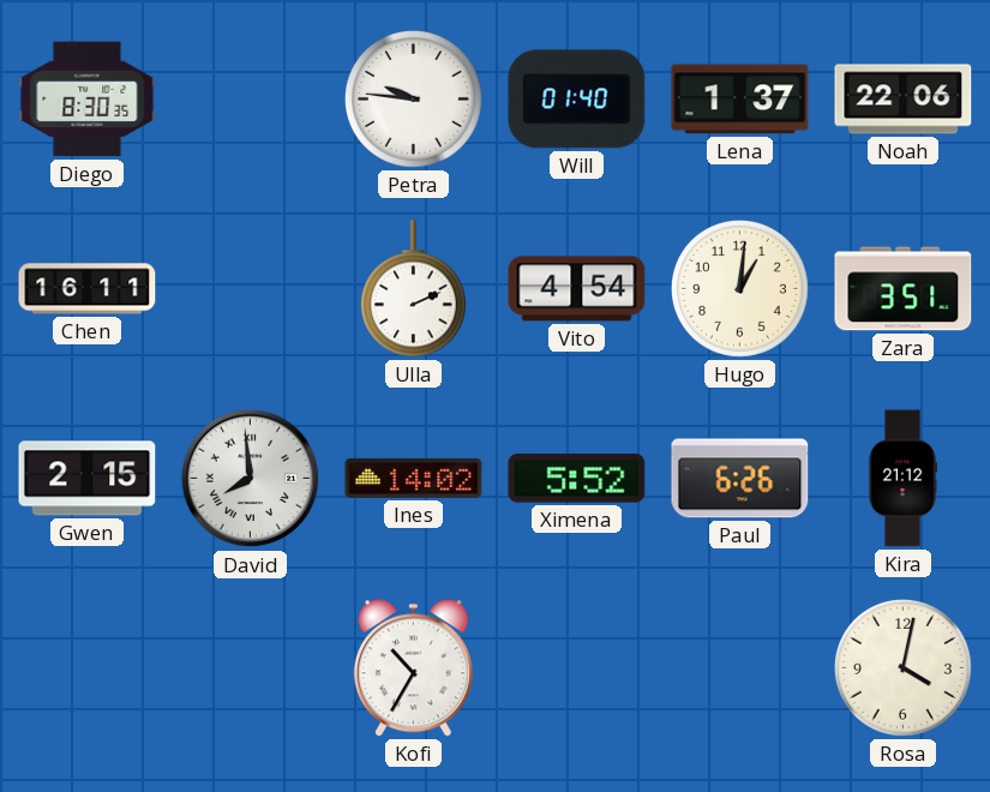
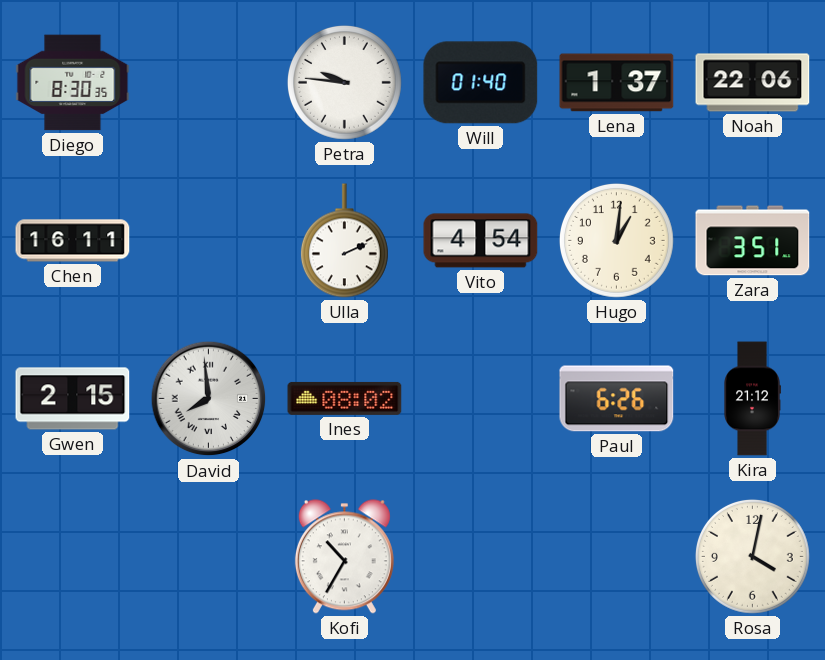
Ines: 14:02 -> 08:02 (345, 398)
Ximena: 5:52 -> none (577, 479)
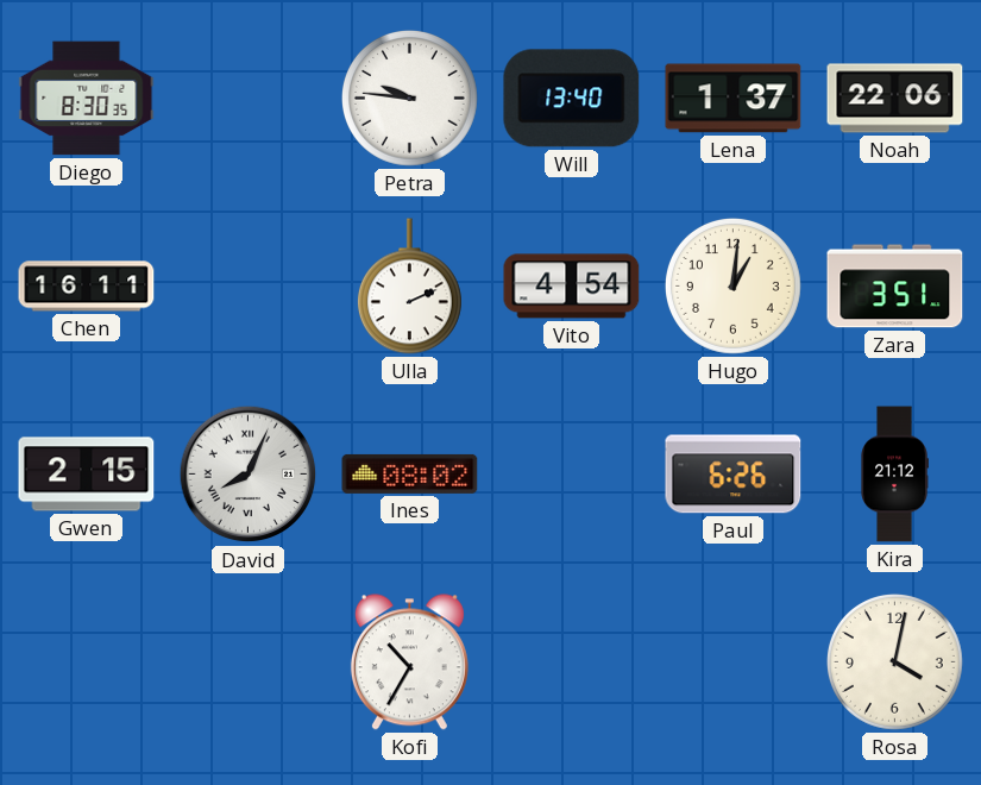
Will: 01:40 -> 13:40 (572, 99)
David: 7:59 -> 8:04 (249, 475)
